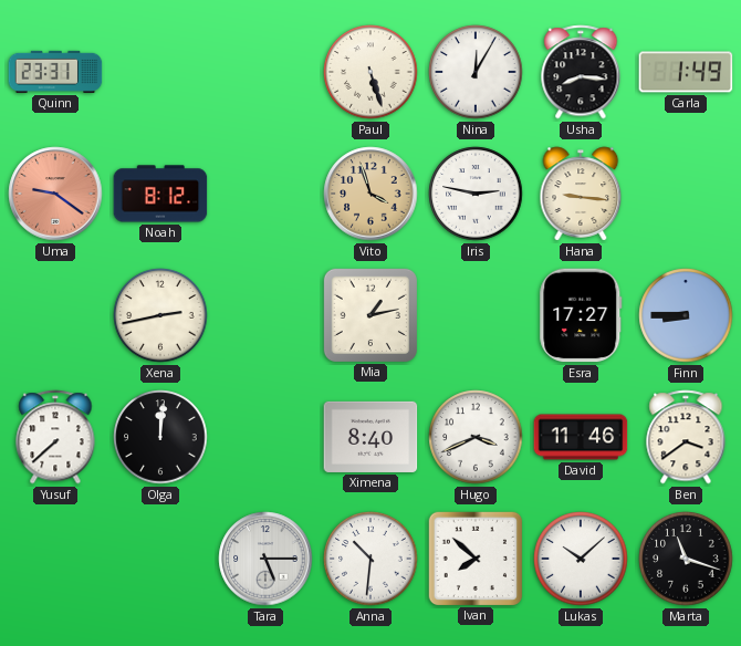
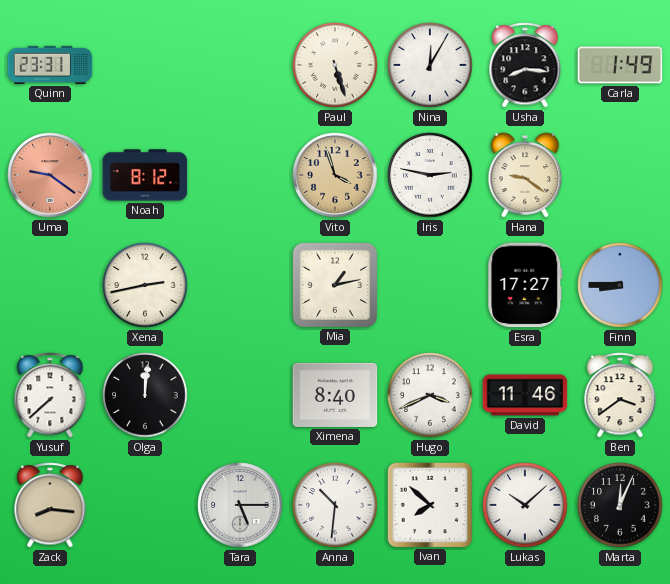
Hana: 9:16 -> 9:21 (525, 175)
Zack: none -> 8:16 (50, 505)
Marta: 11:18 -> 12:04 (620, 505)
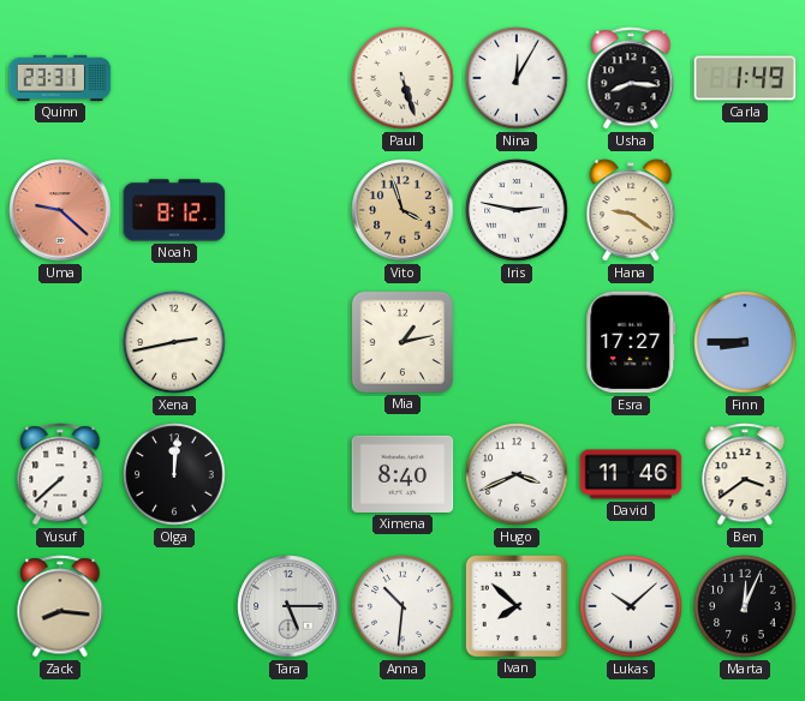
Uma: 9:21 -> 9:22 (60, 210)
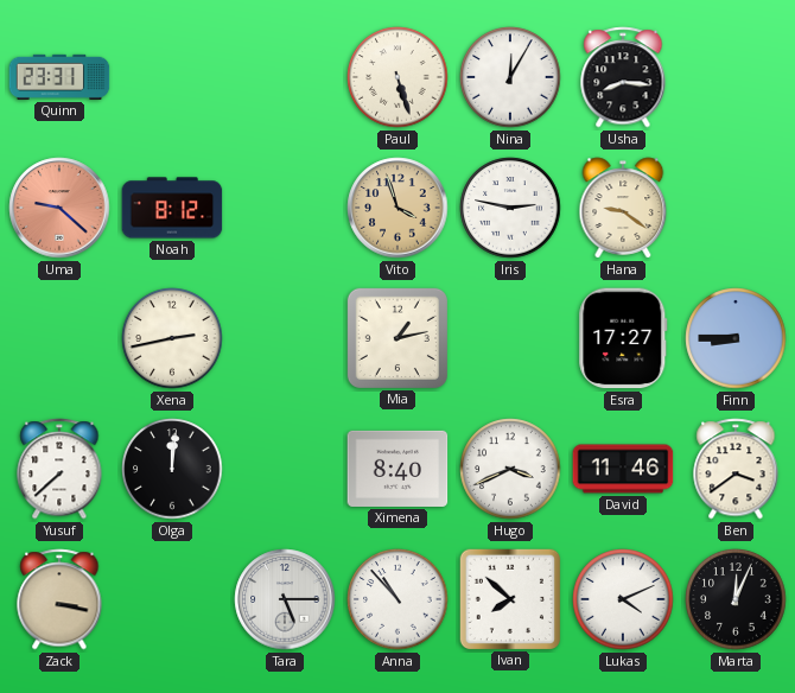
Carla: 1:49 -> none (745, 78)
Zack: 8:16 -> 3:17 (59, 599)
Anna: 10:31 -> 10:53 (397, 599)
Lukas: 10:08 -> 4:11 (623, 599)
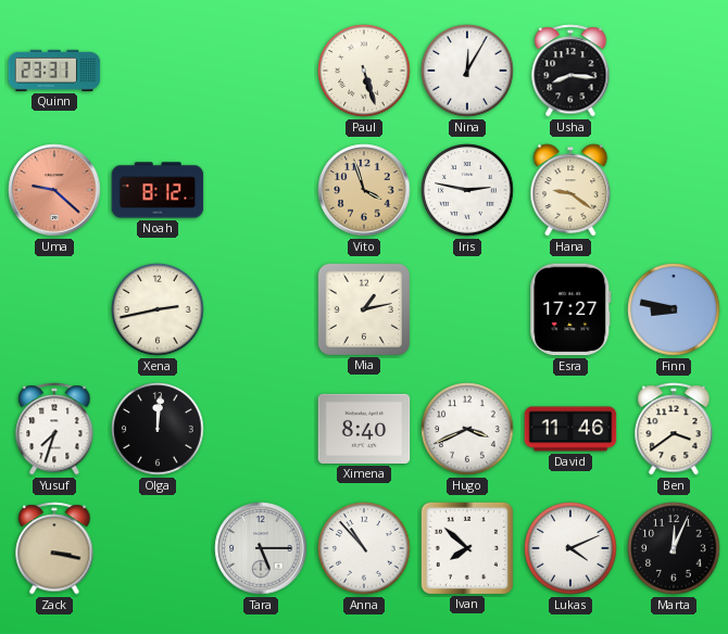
Finn: 8:45 -> 8:47 (674, 309)
Yusuf: 7:38 -> 7:33 (54, 429)
